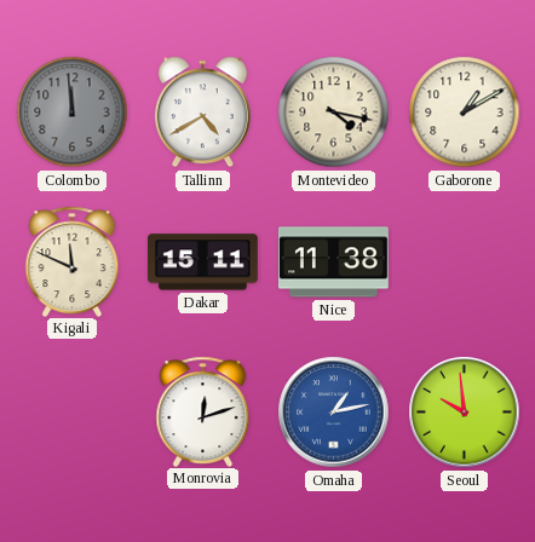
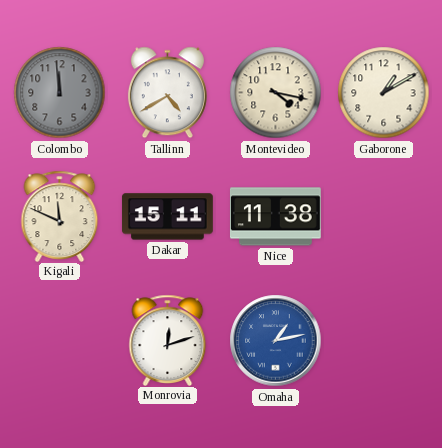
Seoul: 9:59 -> none (465, 413)
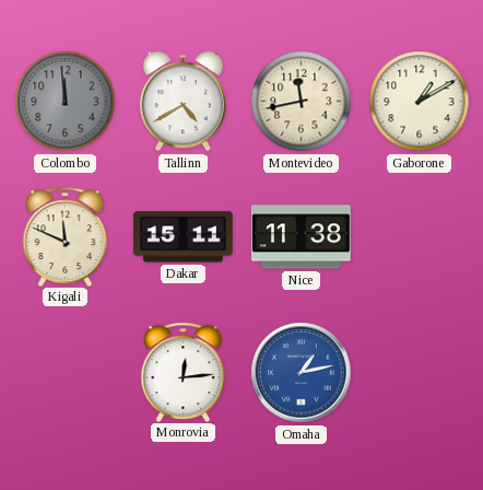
Montevideo: 4:17 -> 11:43 (302, 102)
Monrovia: 12:12 -> 12:14 (184, 372)
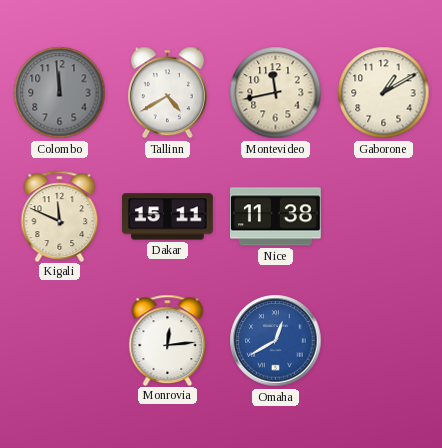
Omaha: 1:13 -> 12:40 (276, 341)
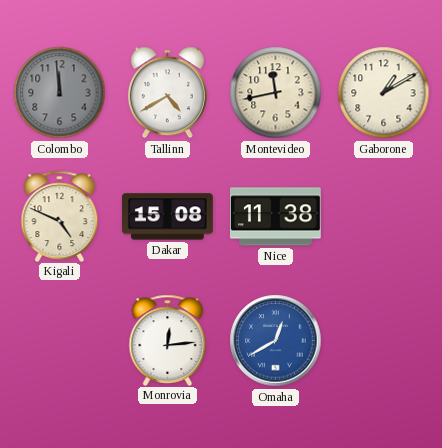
Kigali: 11:49 -> 4:49 (60, 216)
Dakar: 15:11 -> 15:08 (167, 217)
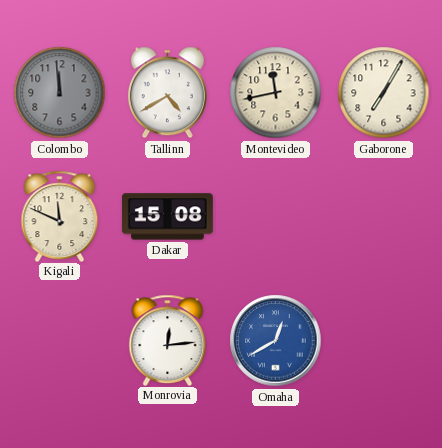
Gaborone: 1:10 -> 7:05 (384, 93)
Kigali: 4:49 -> 11:49 (60, 216)
Nice: 11:38 -> none (275, 217)
